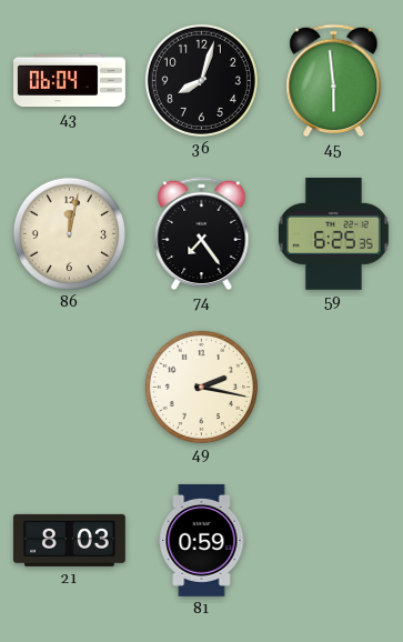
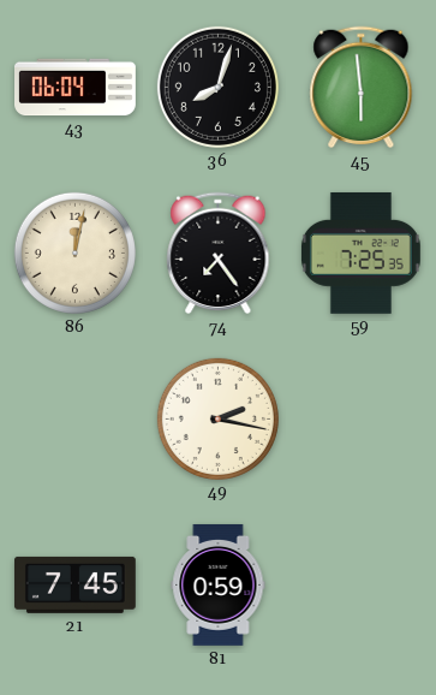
59: 6:25 -> 7:25 (360, 253)
21: 8:03 -> 7:45 (74, 584)
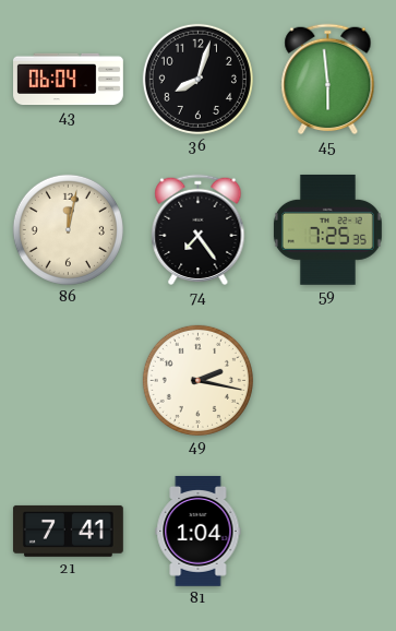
21: 7:45 -> 7:41 (68, 531)
81: 0:59 -> 1:04 (199, 531)
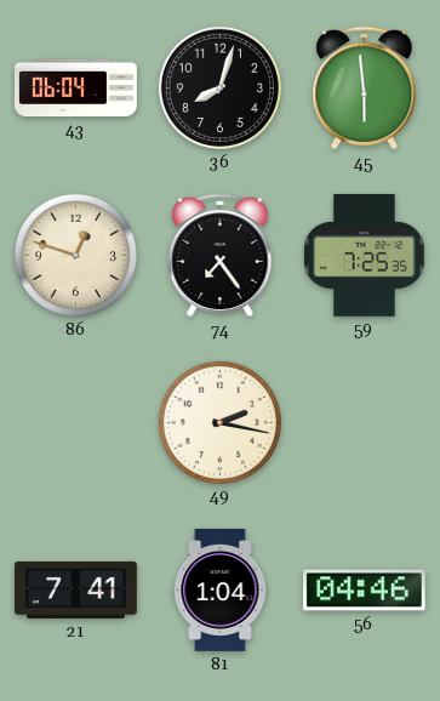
86: 12:02 -> 12:48 (75, 255)
56: none -> 04:46 (364, 591)
